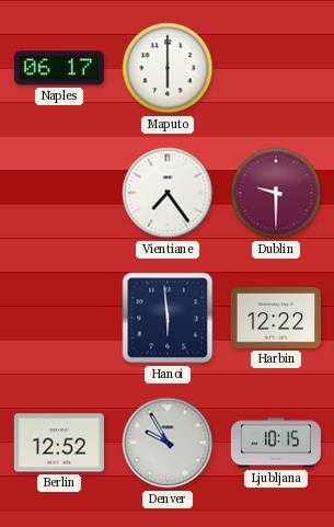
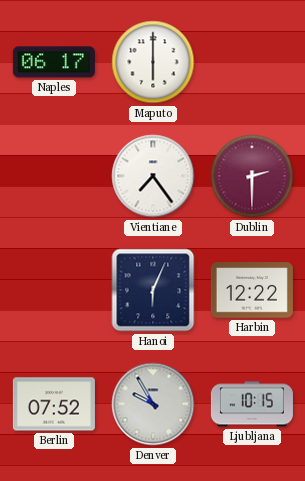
Dublin: 9:30 -> 2:30 (252, 176)
Hanoi: 5:59 -> 6:04 (153, 290)
Berlin: 12:52 -> 07:52 (54, 404)
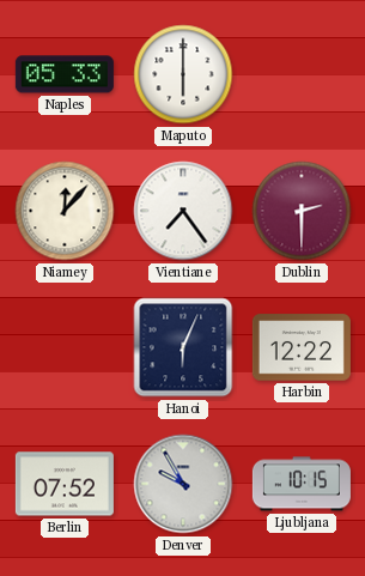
Naples: 06:17 -> 05:33 (65, 74)
Niamey: none -> 12:07 (65, 211)
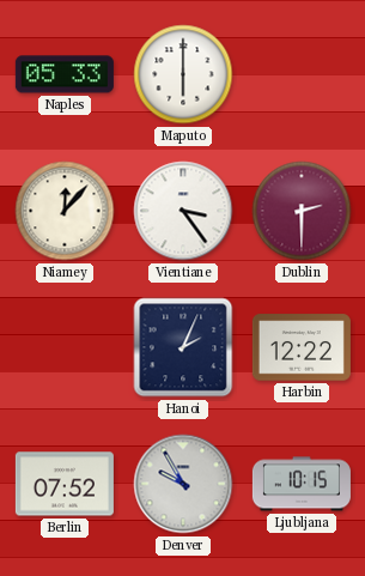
Vientiane: 7:24 -> 3:24 (183, 211)
Hanoi: 6:04 -> 2:04 (183, 347)
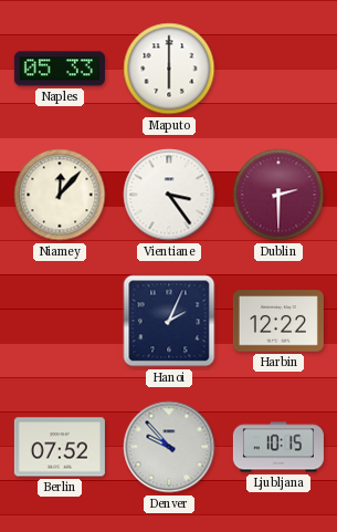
Denver: 9:55 -> 9:53 (169, 447)
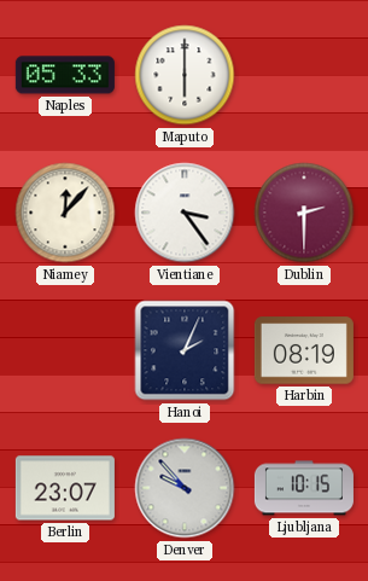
Harbin: 12:22 -> 08:19 (304, 350)
Berlin: 07:52 -> 23:07 (65, 488)
